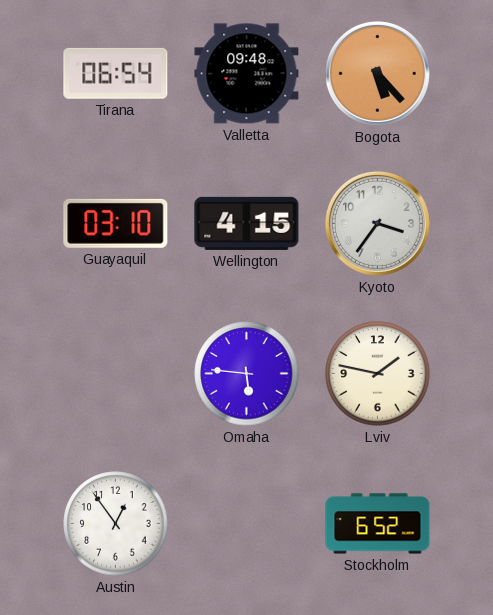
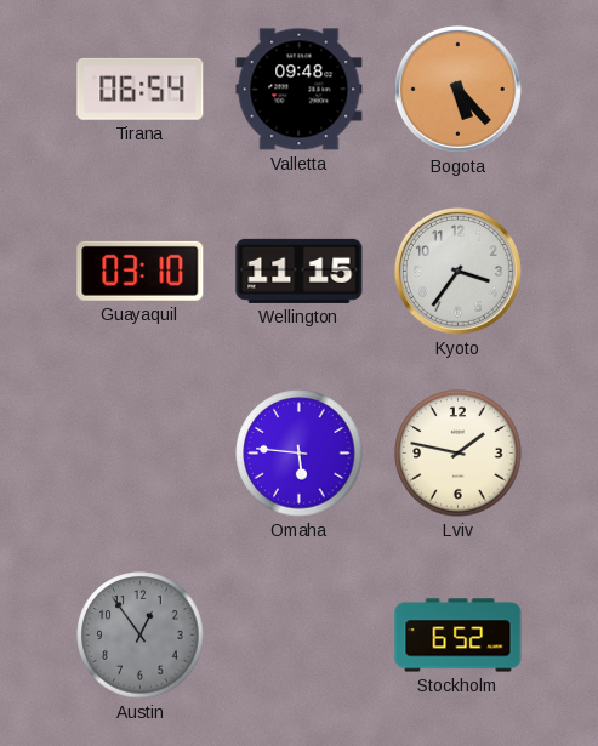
Wellington: 4:15 -> 11:15 (300, 271)
Austin dial: white -> grey (141, 636)
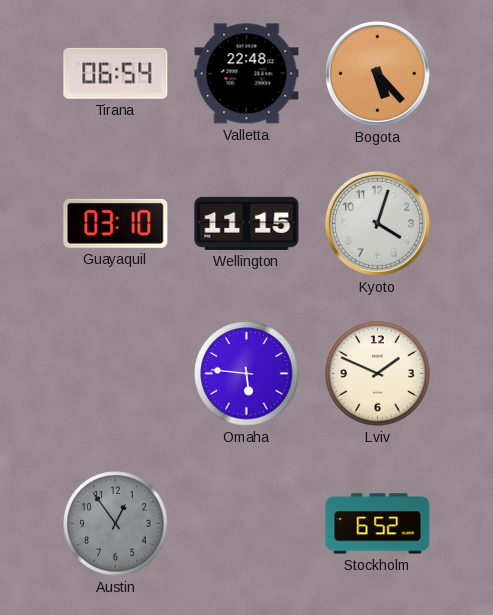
Valletta: 09:48 -> 22:48 (247, 74)
Kyoto: 3:36 -> 4:03 (377, 223)
Lviv: 1:47 -> 1:49 (378, 374)
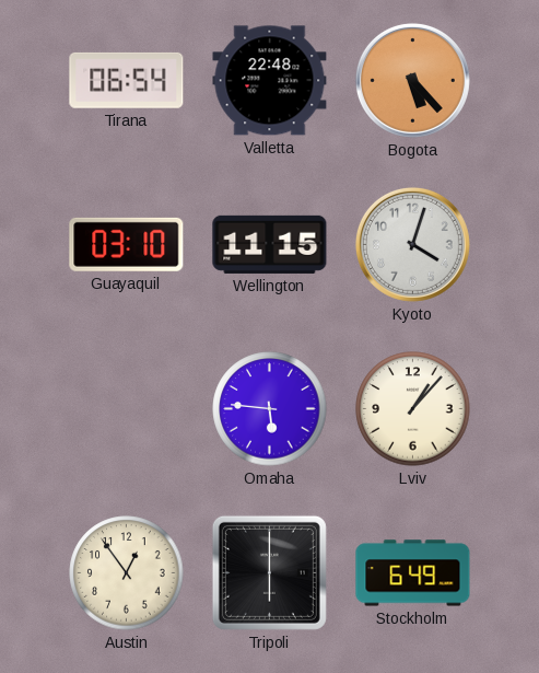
Lviv: 1:49 -> 1:07 (413, 409)
Austin dial: grey -> cream (127, 573)
Tripoli: none -> 6:00 (269, 572)
Stockholm: 6:52 -> 6:49 (413, 573)
